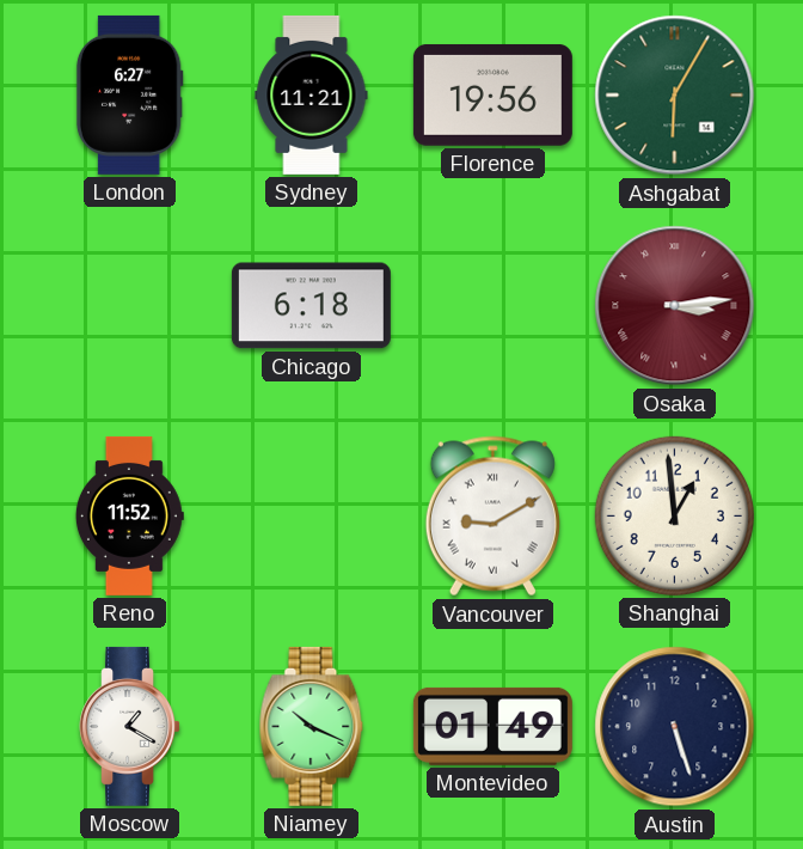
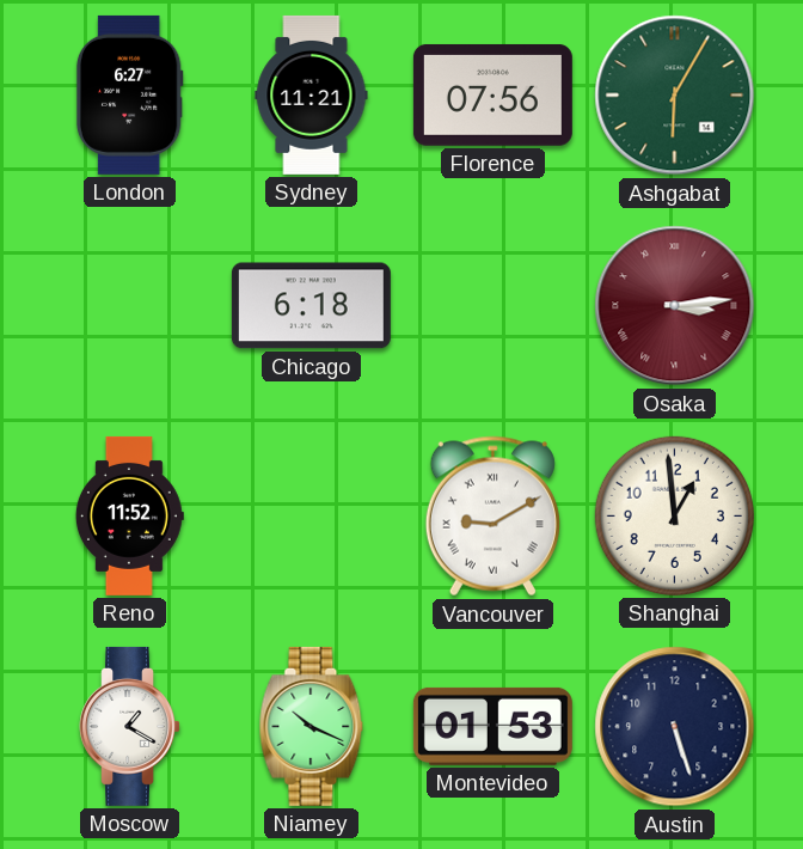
Florence: 19:56 -> 07:56 (492, 96)
Montevideo: 01:49 -> 01:53 (492, 726)
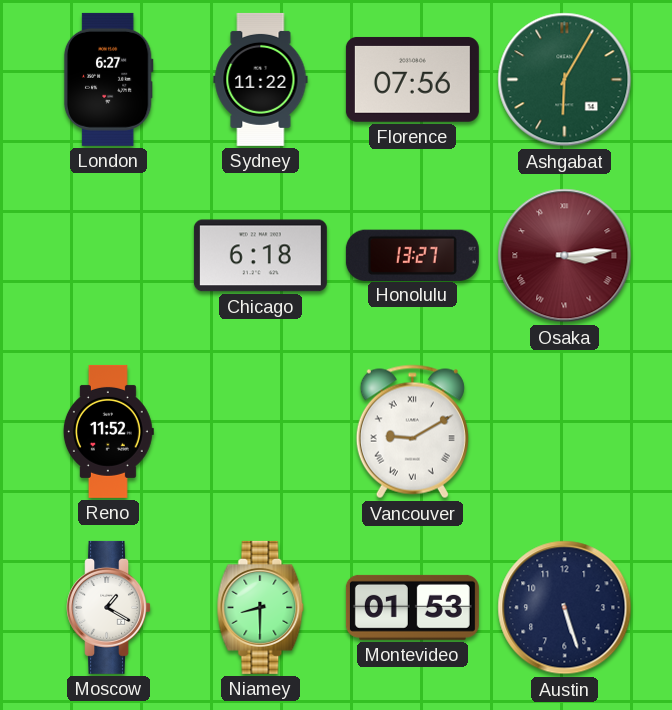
Sydney: 11:21 -> 11:22 (261, 79)
Honolulu: none -> 13:27 (412, 255)
Shanghai: 12:59 -> none (674, 515)
Niamey: 10:19 -> 8:30 (261, 607)
